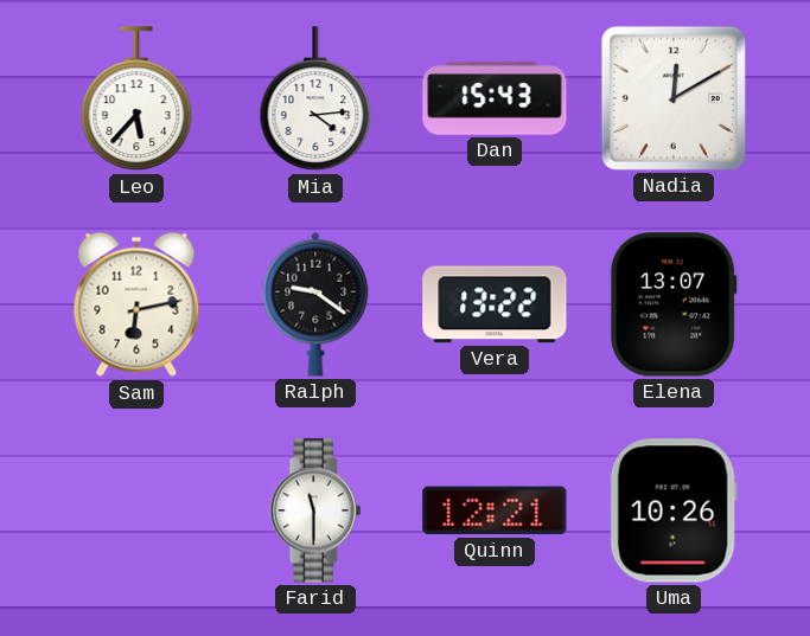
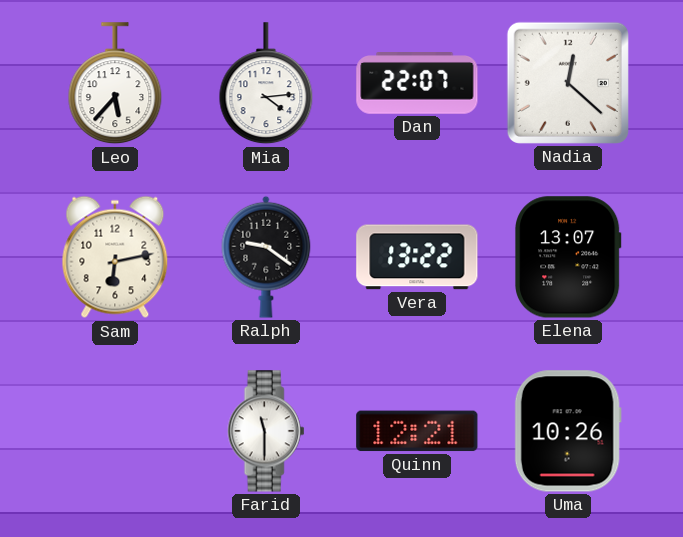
Dan: 15:43 -> 22:07 (417, 84)
Nadia: 12:10 -> 12:22 (568, 83)
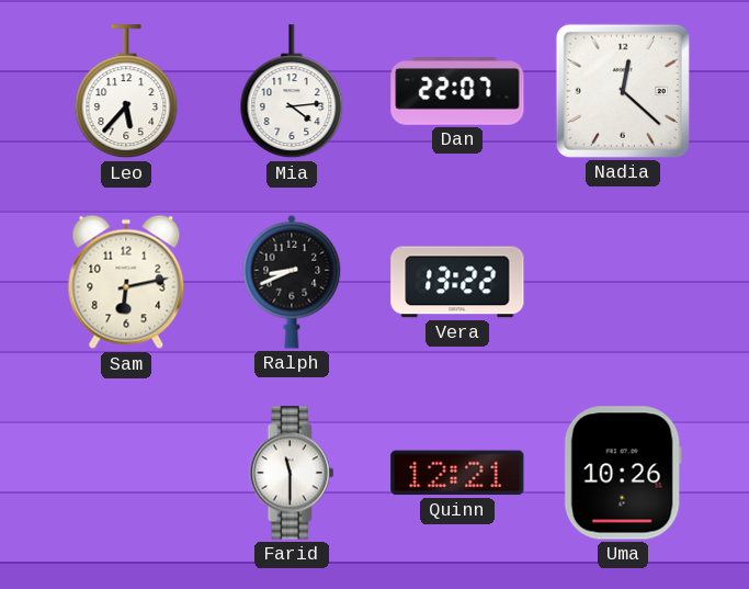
Ralph: 9:21 -> 8:41 (292, 282)
Elena: 13:07 -> none (569, 257)
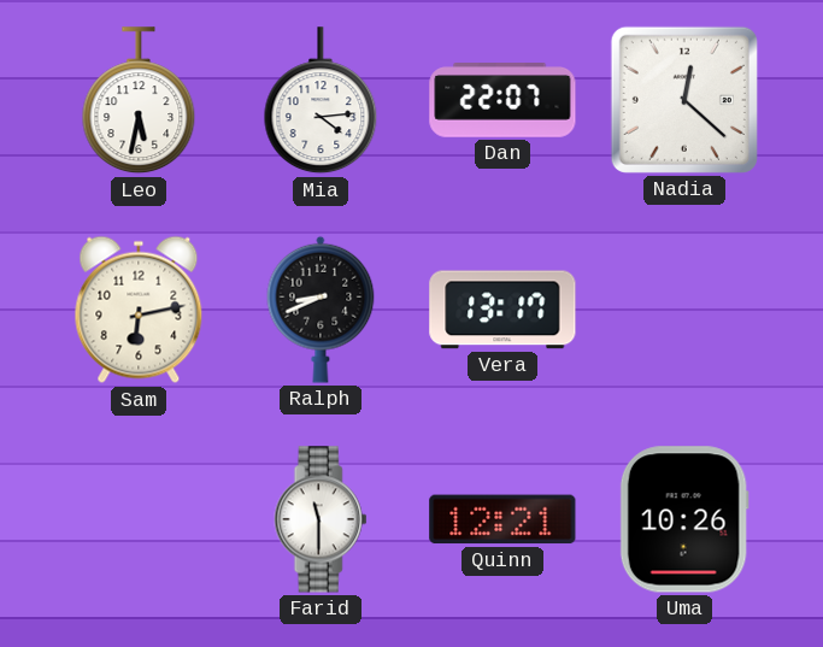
Leo: 5:37 -> 5:32 (139, 101)
Vera: 13:22 -> 13:17 (502, 310)
